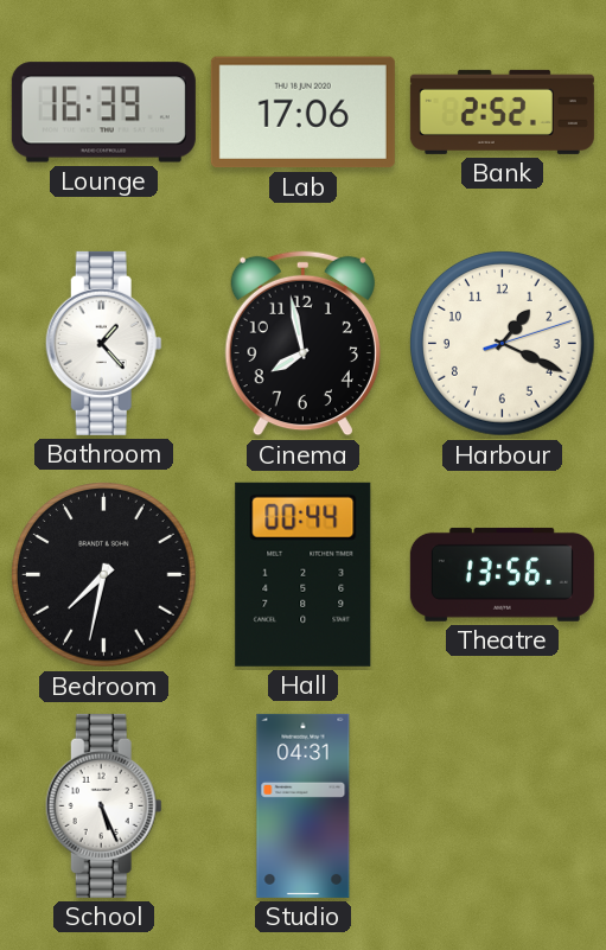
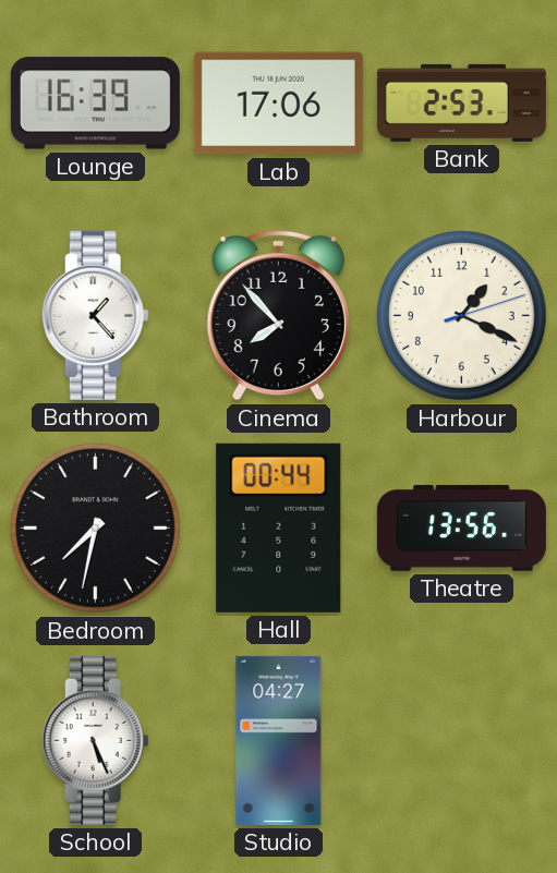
Bank: 2:52 -> 2:53 (461, 102)
Cinema: 7:58 -> 7:53 (278, 316)
Studio: 04:31 -> 04:27 (279, 740)
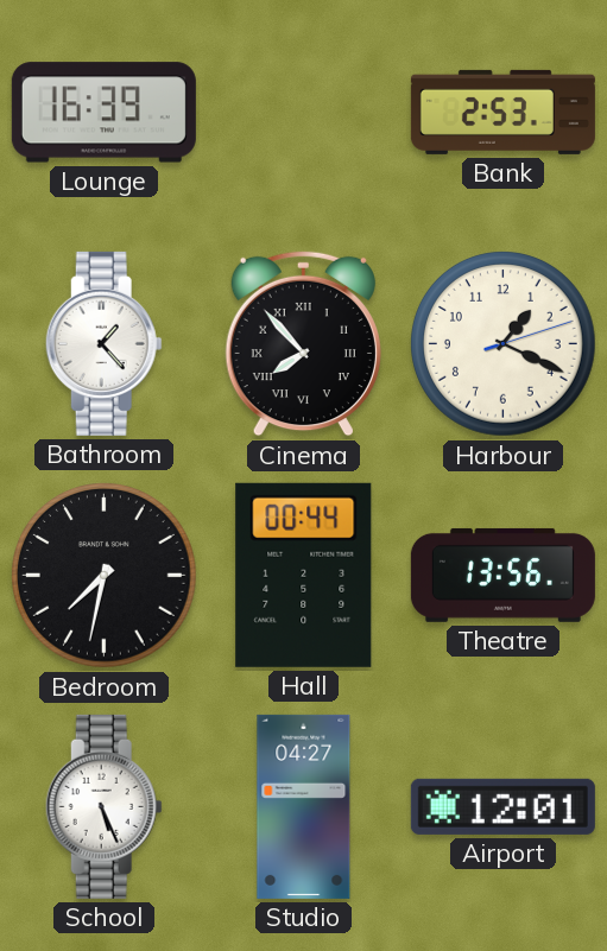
Lab: 17:06 -> none (278, 104)
Cinema numerals: Arabic -> Roman (303, 344)
Airport: none -> 12:01 (502, 806)
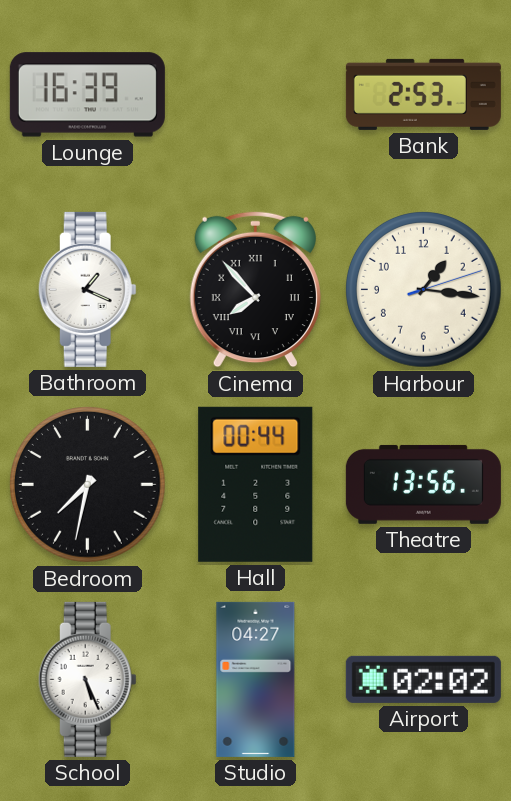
Bathroom: 1:23 -> 1:19 (87, 289)
Harbour: 1:19 -> 1:16 (424, 290)
Airport: 12:01 -> 02:02 (423, 679)
